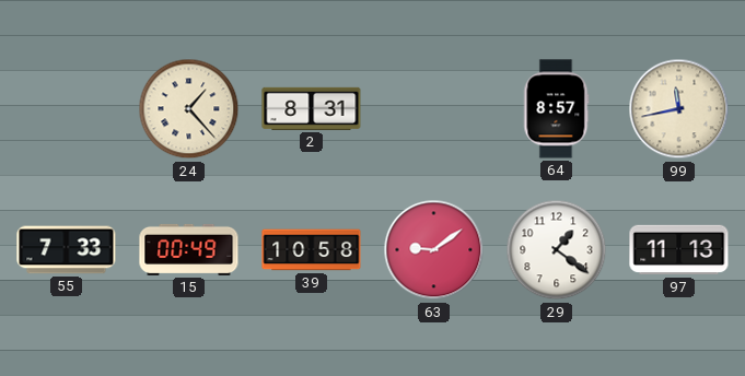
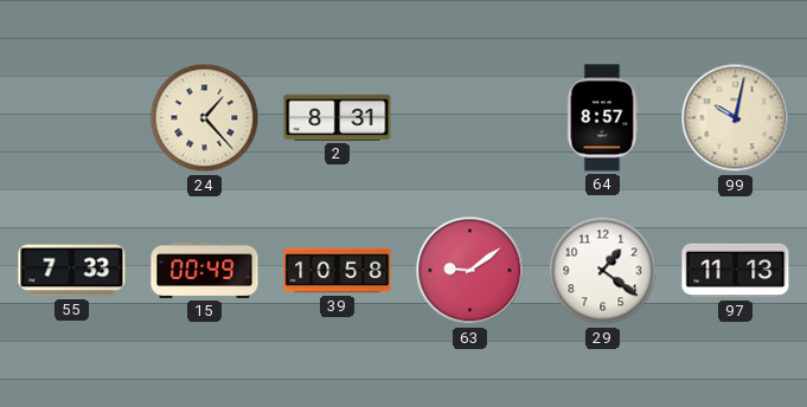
99: 11:43 -> 10:02 (736, 118)
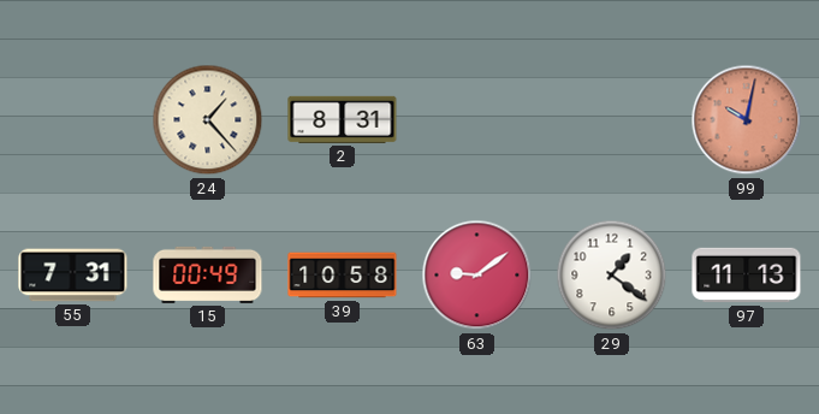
64: 8:57 -> none (602, 118)
99 dial: cream -> salmon (747, 120)
55: 7:33 -> 7:31 (73, 276)
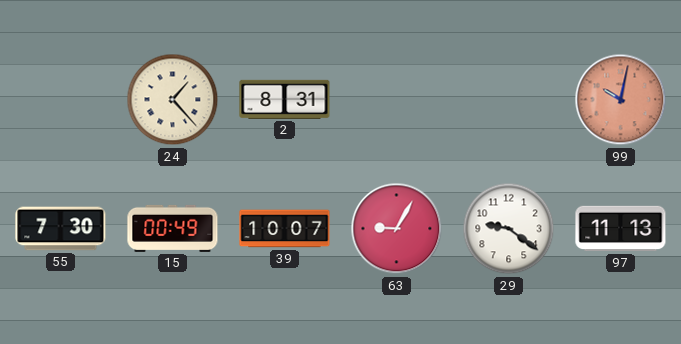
55: 7:31 -> 7:30 (61, 229)
39: 10:58 -> 10:07 (285, 229)
63: 9:09 -> 9:05 (397, 229)
29: 1:21 -> 9:21 (509, 229)
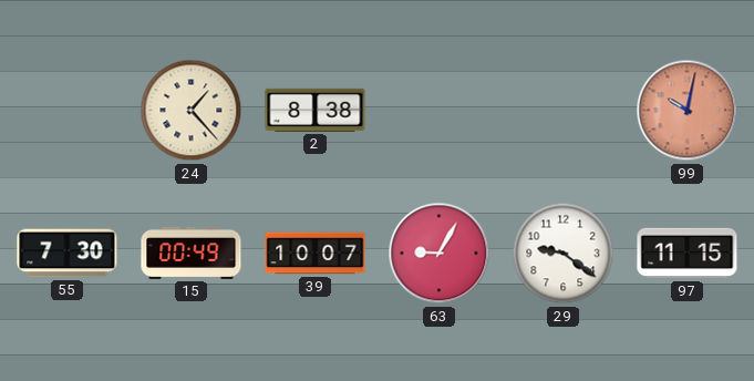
2: 8:31 -> 8:38 (316, 110)
97: 11:13 -> 11:15 (688, 254)
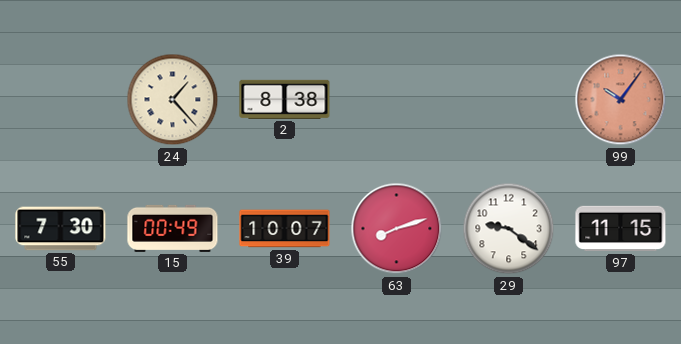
99: 10:02 -> 10:06 (621, 100)
63: 9:05 -> 8:12 (397, 229)
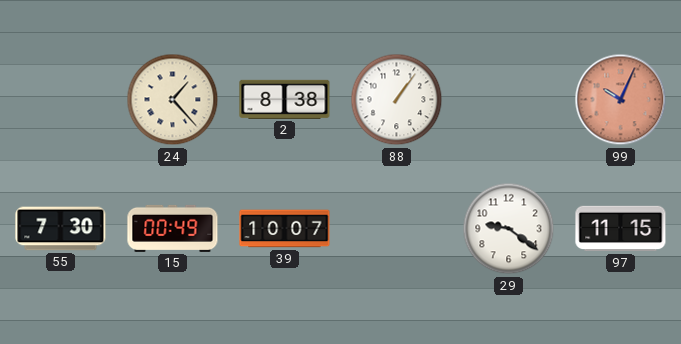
88: none -> 1:06 (397, 100)
99: 10:06 -> 10:04 (621, 100)
63: 8:12 -> none (397, 229)
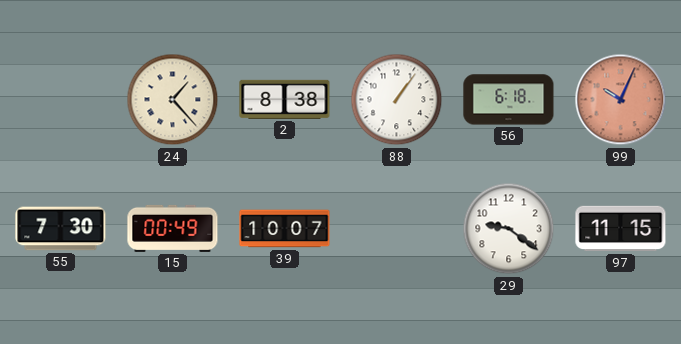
56: none -> 6:18 (509, 100)
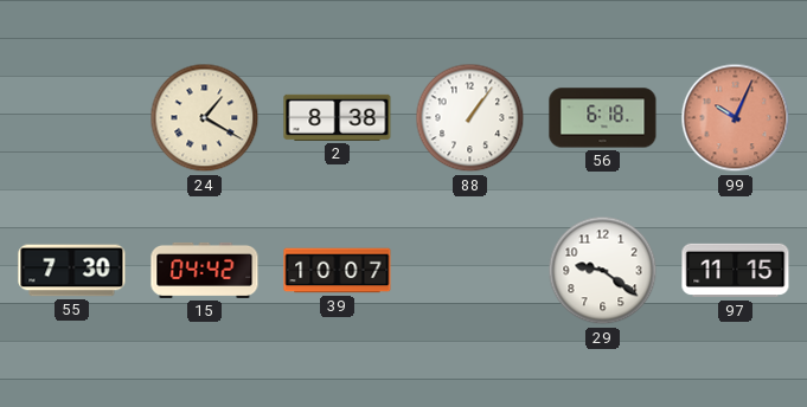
24: 1:23 -> 1:20 (205, 118)
15: 00:49 -> 04:42 (205, 270)
